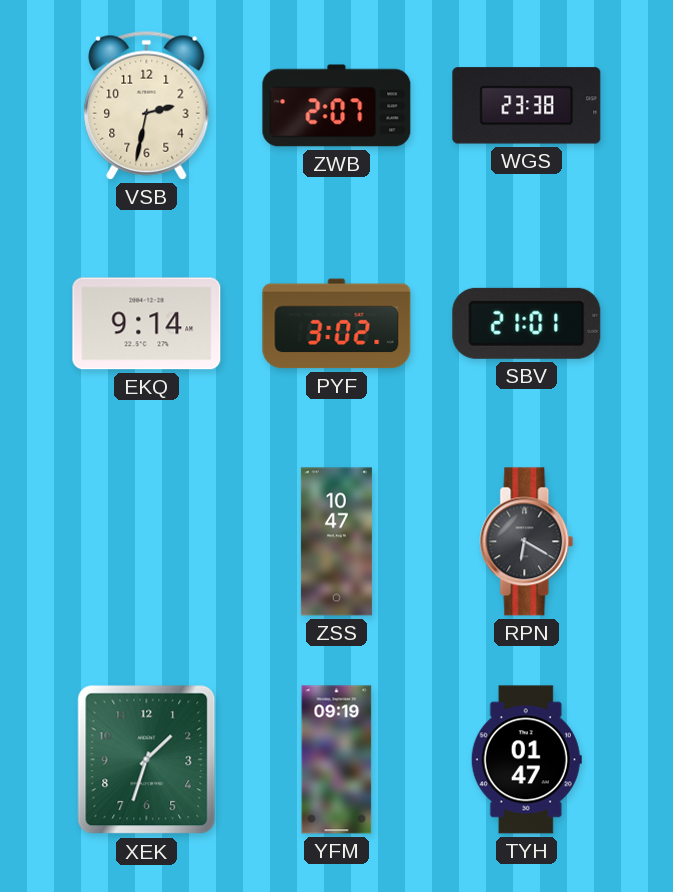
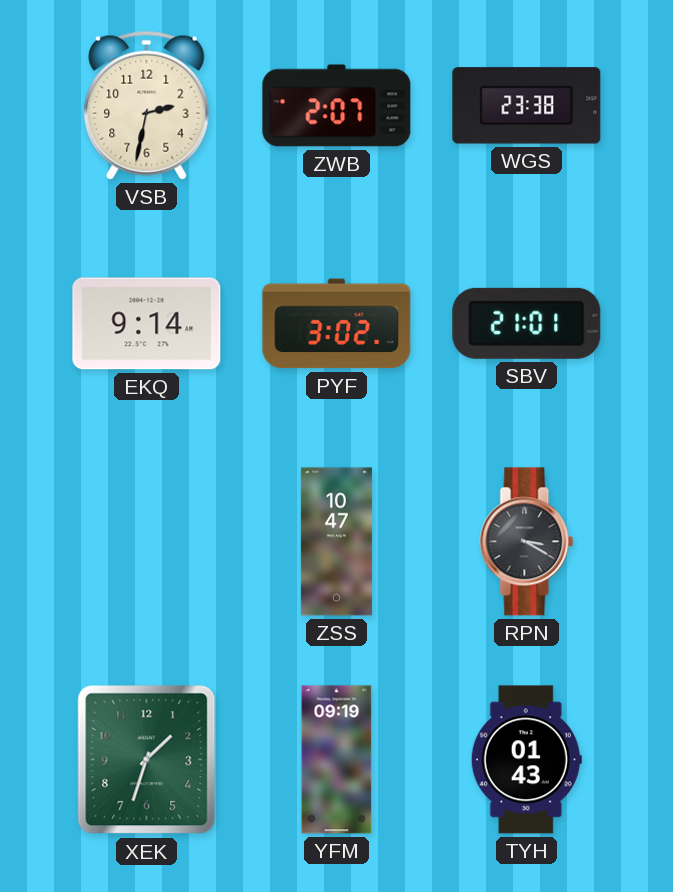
RPN: 6:20 -> 3:20 (527, 542)
TYH: 01:47 -> 01:43 (526, 760)
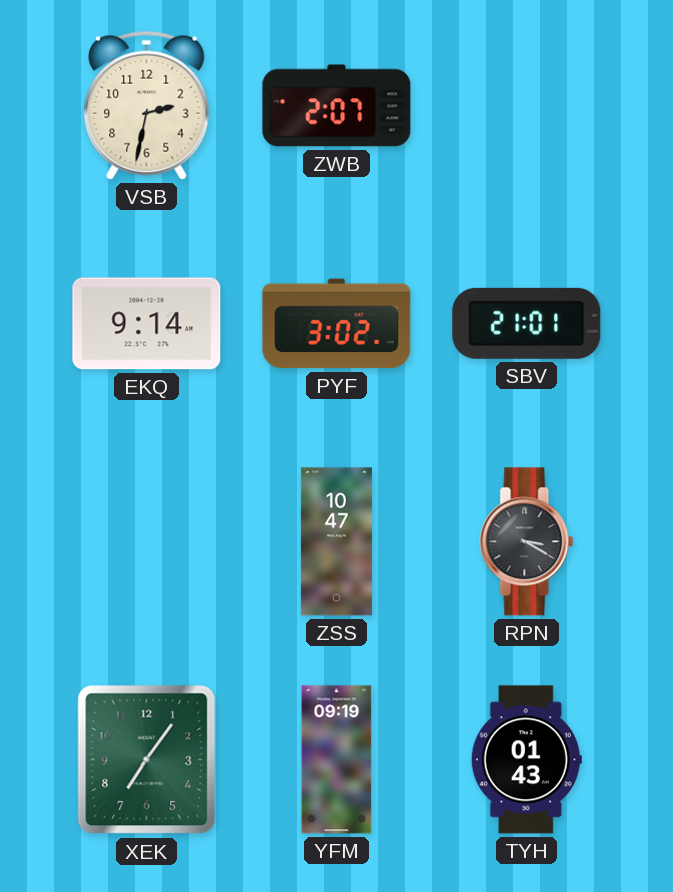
WGS: 23:38 -> none (527, 106)
XEK: 1:33 -> 7:06 (147, 760)
